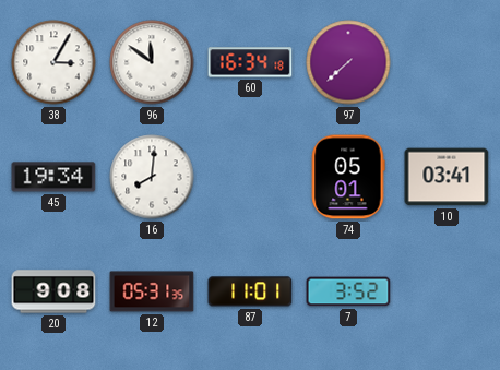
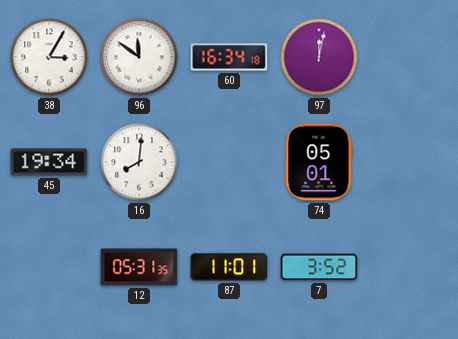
97: 7:38 -> 12:02 (319, 57)
10: 03:41 -> none (447, 177)
20: 9:08 -> none (53, 291)
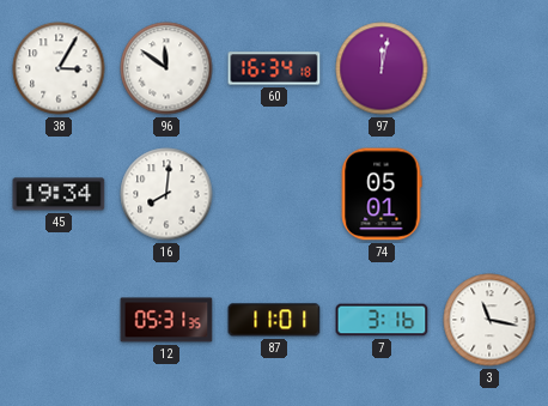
7: 3:52 -> 3:16 (382, 320)
3: none -> 11:17 (489, 320)
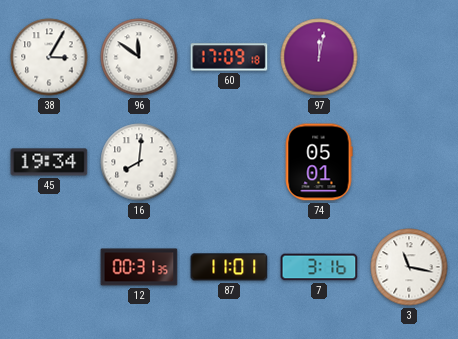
60: 16:34 -> 17:09 (229, 57)
12: 05:31 -> 00:31 (139, 267)
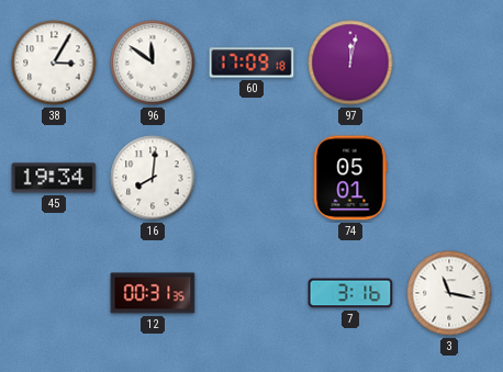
87: 11:01 -> none (229, 267)
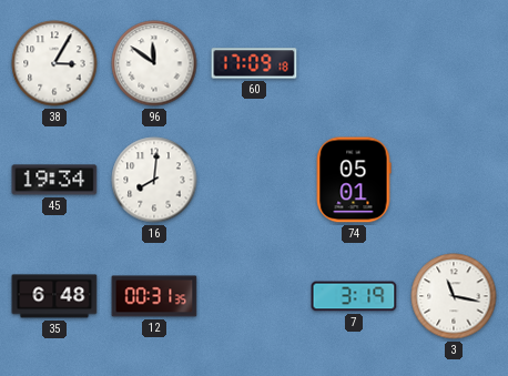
97: 12:02 -> none (350, 63)
35: none -> 6:48 (54, 296)
7: 3:16 -> 3:19 (354, 296)
